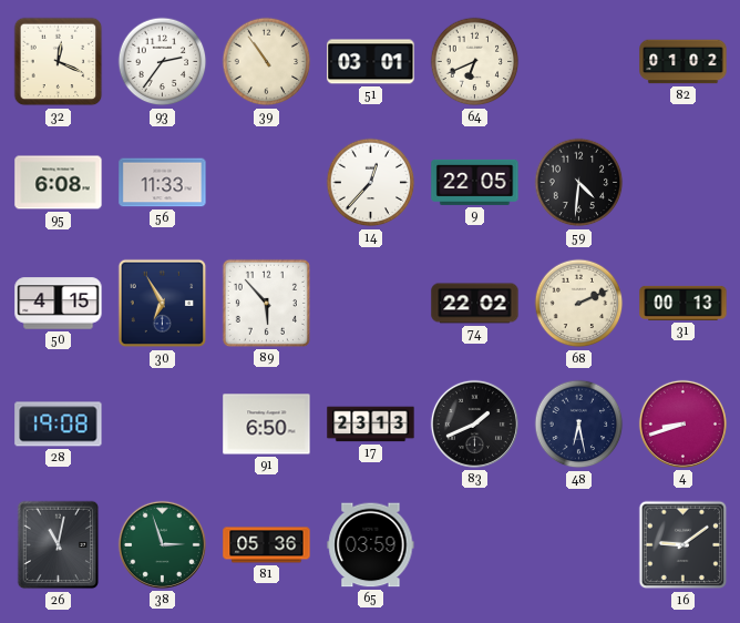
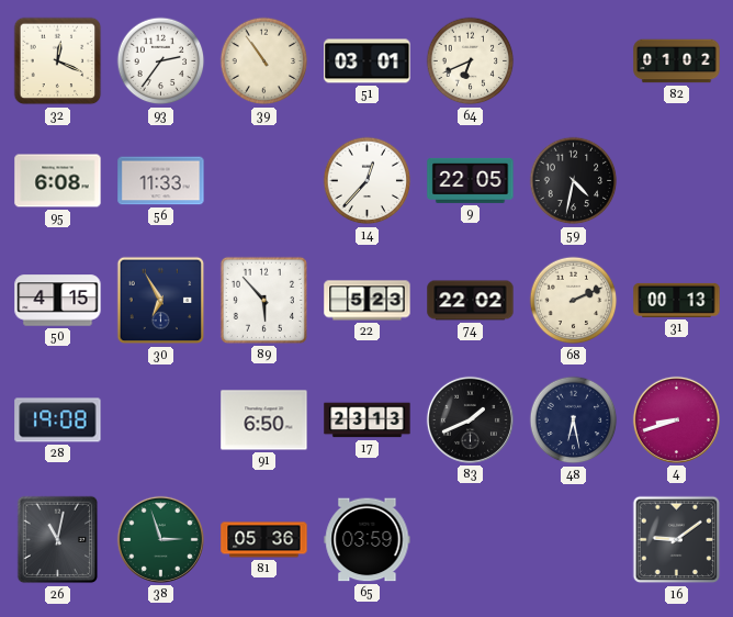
59: 4:31 -> 4:32 (574, 181)
22: none -> 5:23 (368, 301)
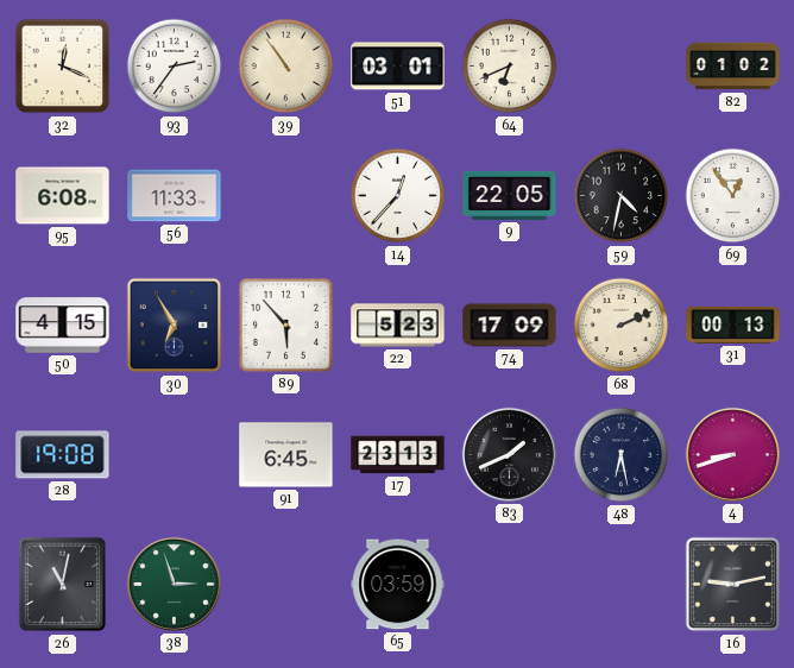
69: none -> 12:54 (733, 196)
74: 22:02 -> 17:09 (510, 326)
91: 6:50 -> 6:45 (286, 455)
81: 05:36 -> none (264, 540)
16: 9:09 -> 9:13 (733, 585)
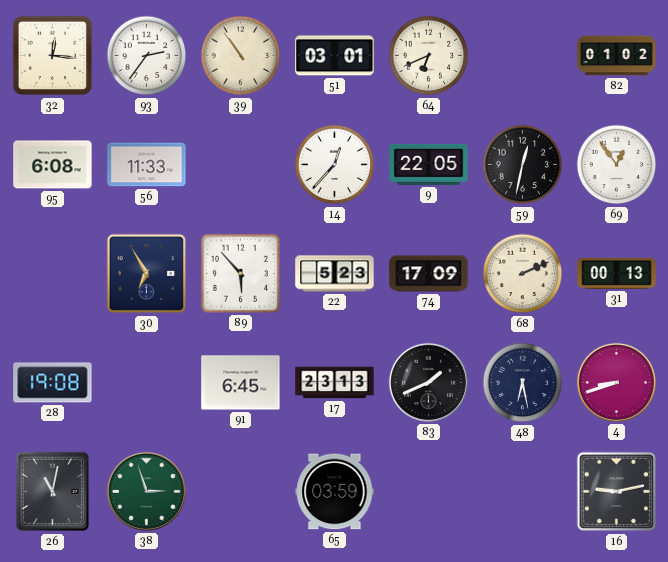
32: 12:19 -> 12:16 (53, 56)
59: 4:32 -> 12:32 (523, 165)
50: 4:15 -> none (63, 326)
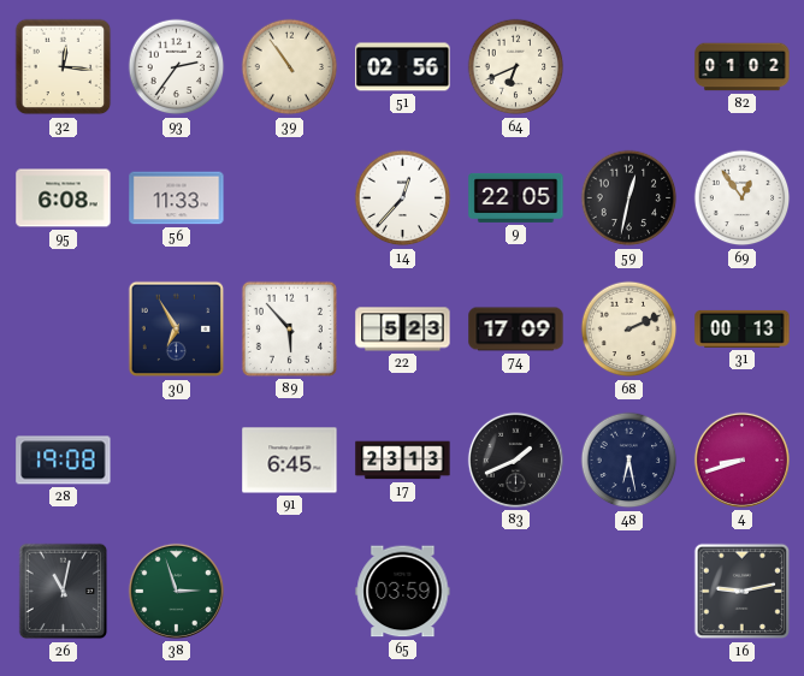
51: 03:01 -> 02:56 (403, 67)
